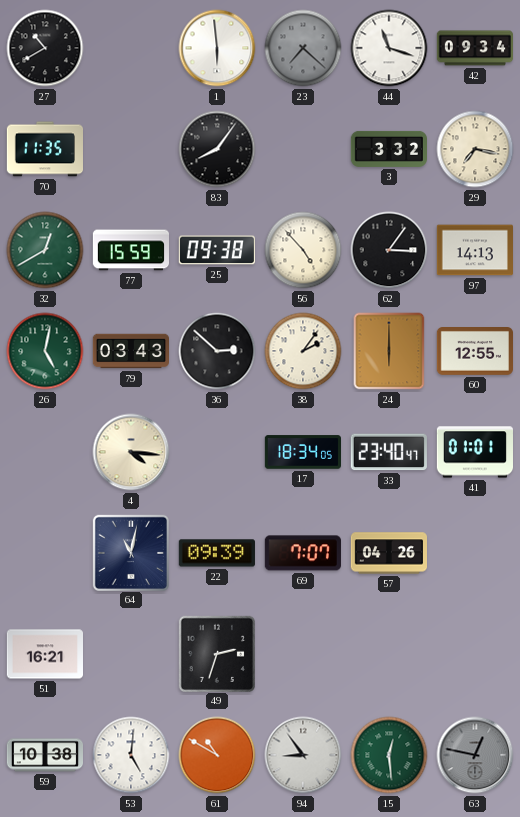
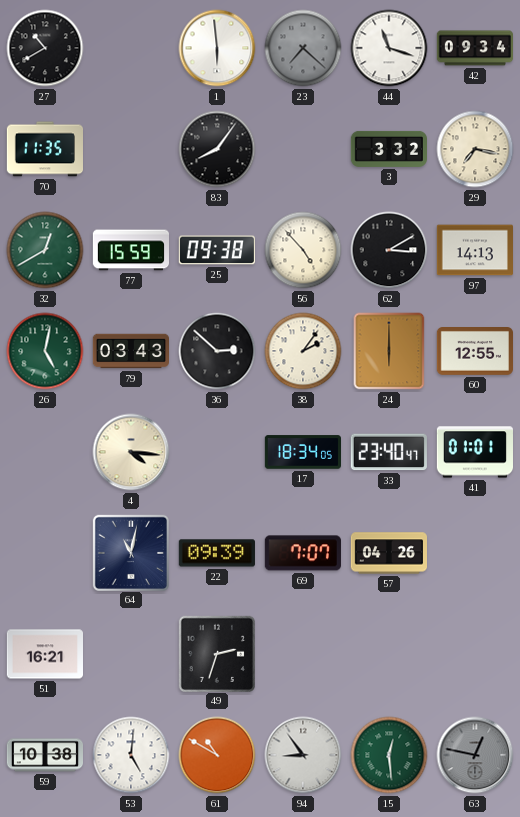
62: 3:06 -> 3:10 (389, 250)
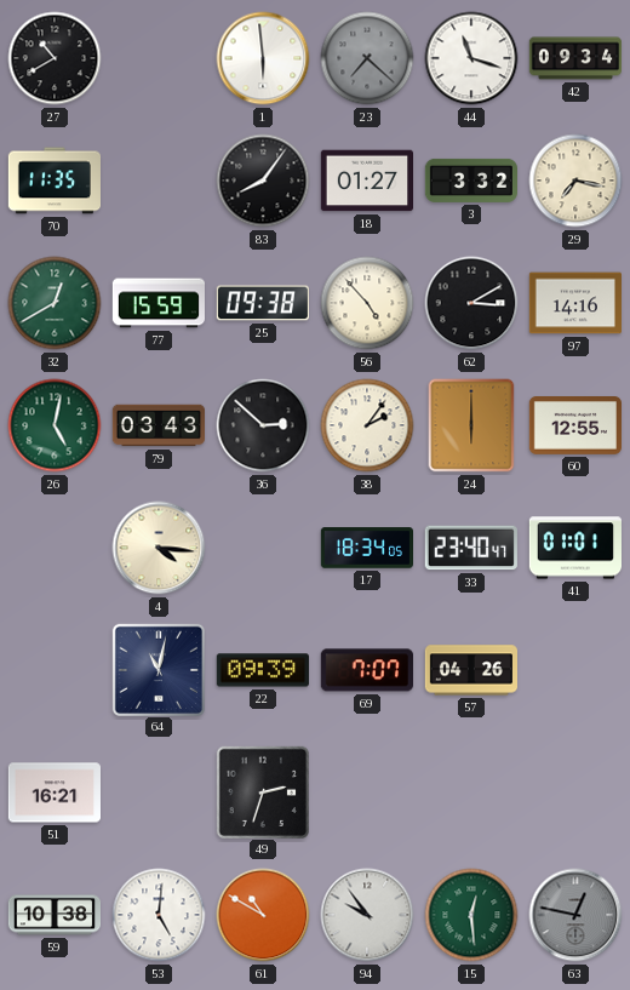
18: none -> 01:27 (366, 181)
97: 14:13 -> 14:16 (574, 303)
94: 8:54 -> 9:54 (367, 915)
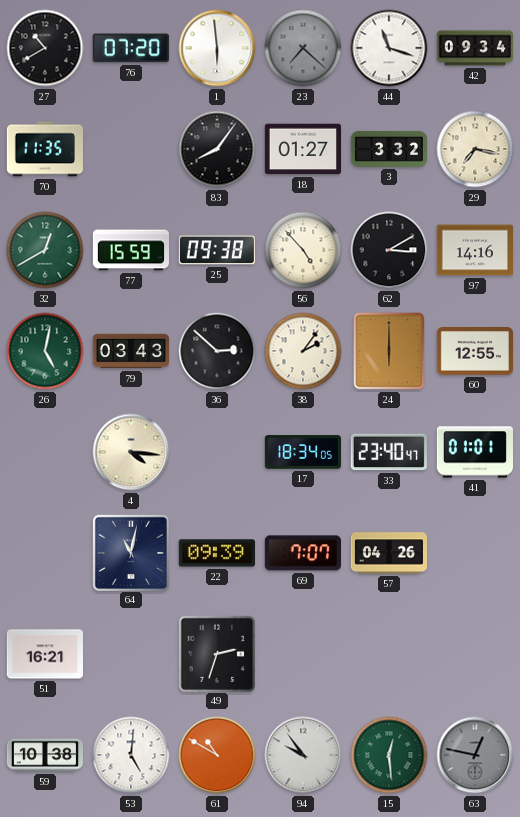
76: none -> 07:20 (131, 48)
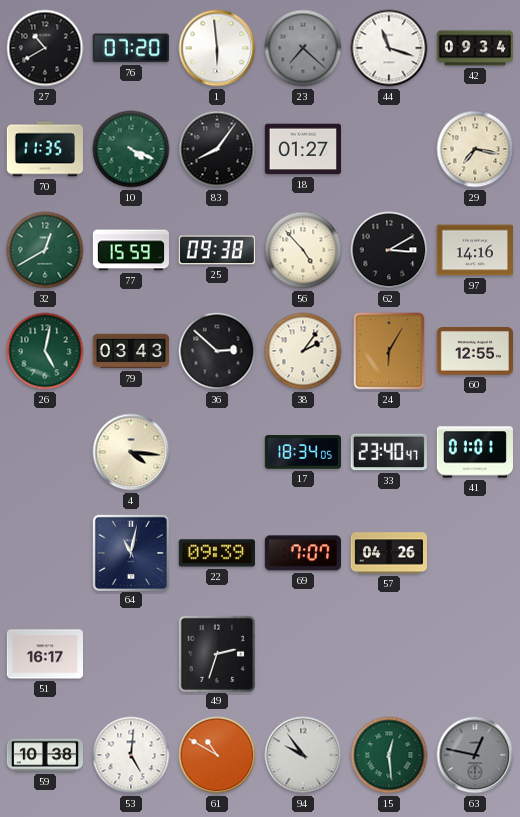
10: none -> 4:19 (131, 149)
3: 3:32 -> none (388, 149)
24: 6:00 -> 6:05 (389, 351)
51: 16:21 -> 16:17 (44, 654)
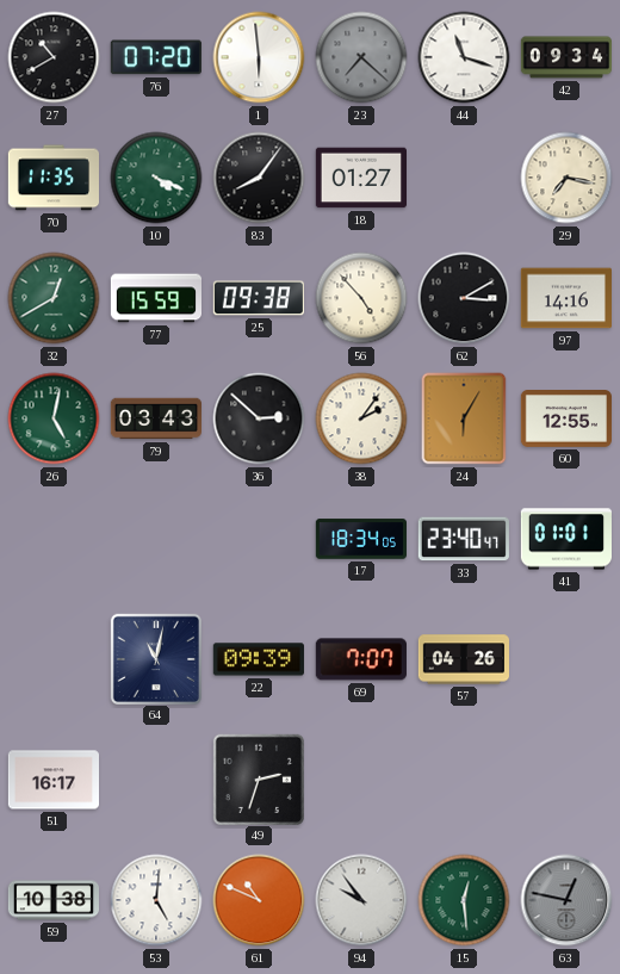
4: 4:16 -> none (131, 452)
61: 10:50 -> 10:49 (259, 900)
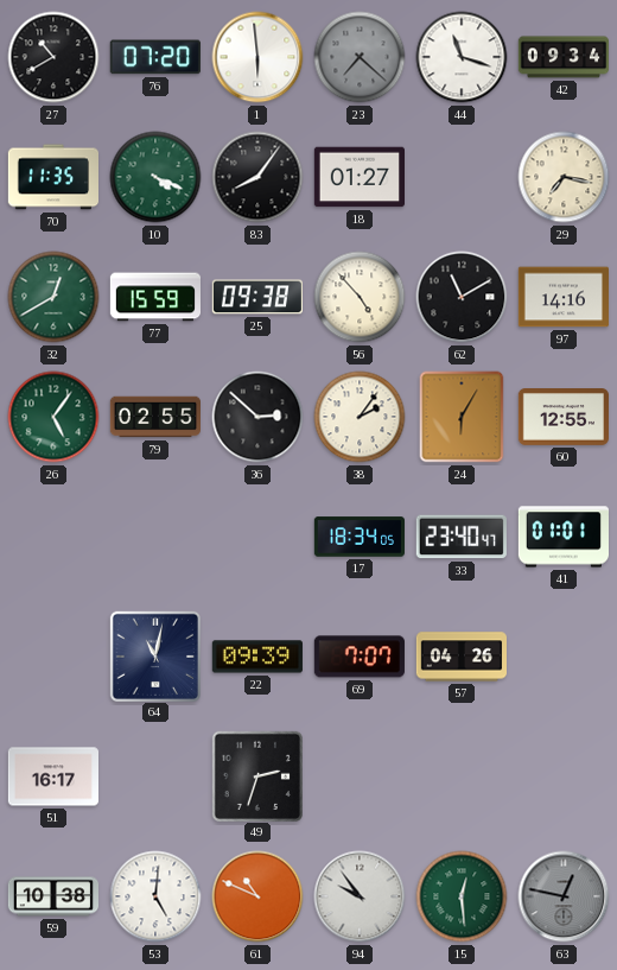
62: 3:10 -> 11:10 (462, 297)
26: 5:02 -> 5:06 (53, 417)
79: 03:43 -> 02:55 (154, 417)
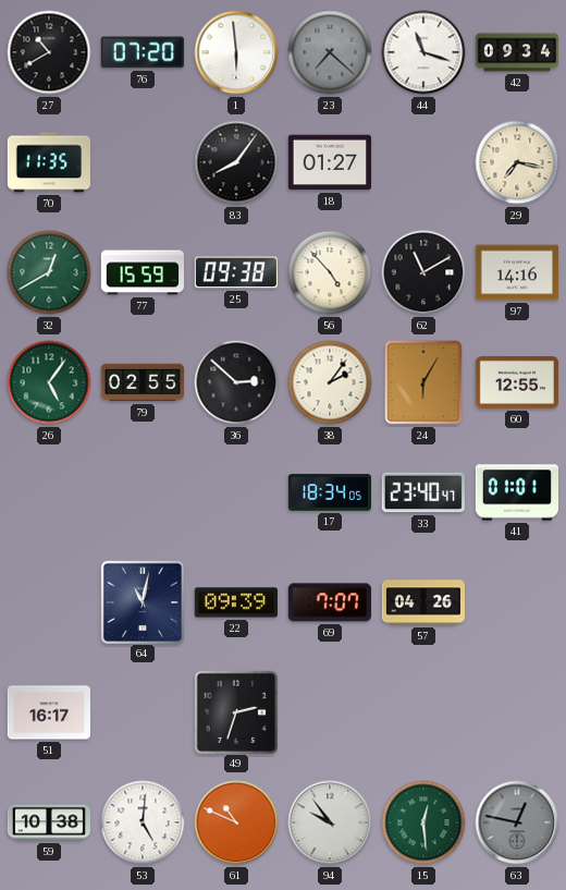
10: 4:19 -> none (155, 177)
